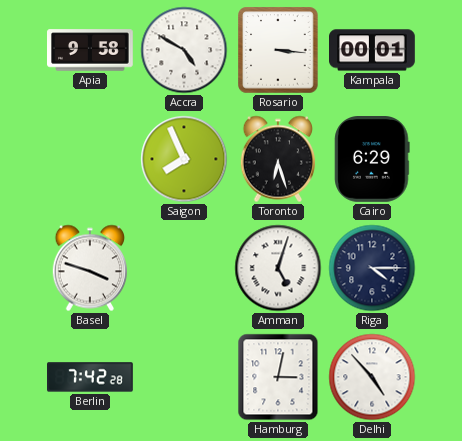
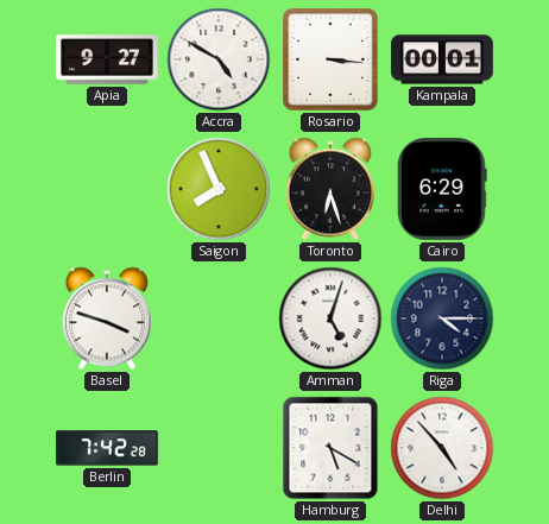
Apia: 9:58 -> 9:27 (108, 59)
Hamburg: 3:02 -> 5:20 (330, 448)
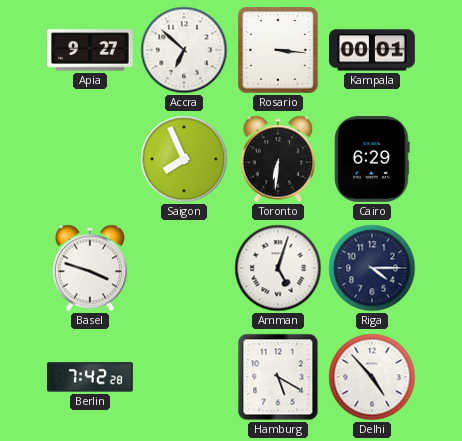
Accra: 4:50 -> 6:52 (184, 50)
Toronto: 6:27 -> 6:31 (277, 159)
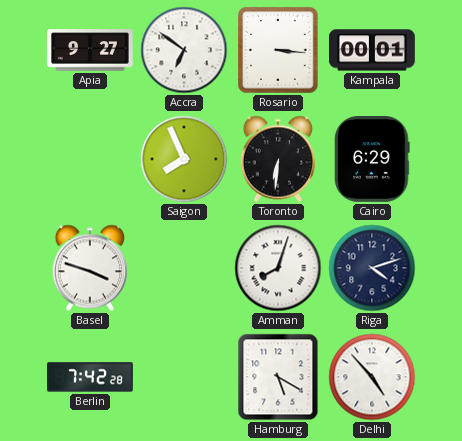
Accra: 6:52 -> 6:51 (184, 50)
Amman: 5:03 -> 8:03 (278, 268)
Riga: 4:15 -> 4:12 (372, 268)
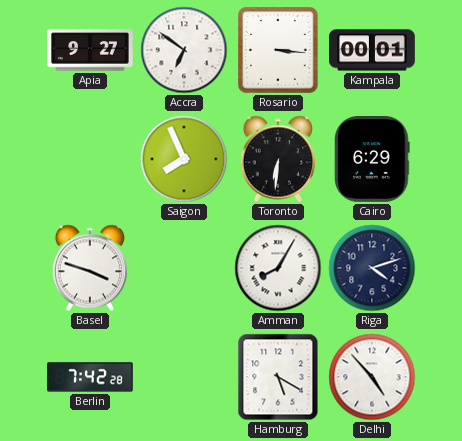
Amman: 8:03 -> 8:05 (278, 268)
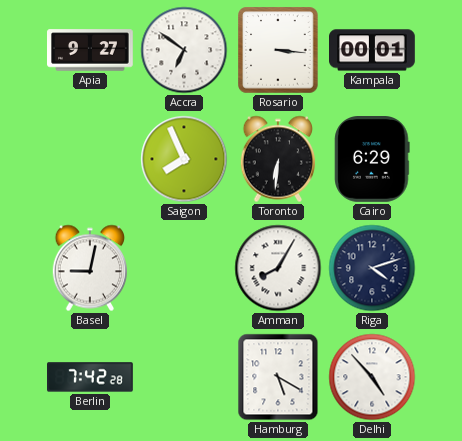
Basel: 3:48 -> 9:02 (89, 268)
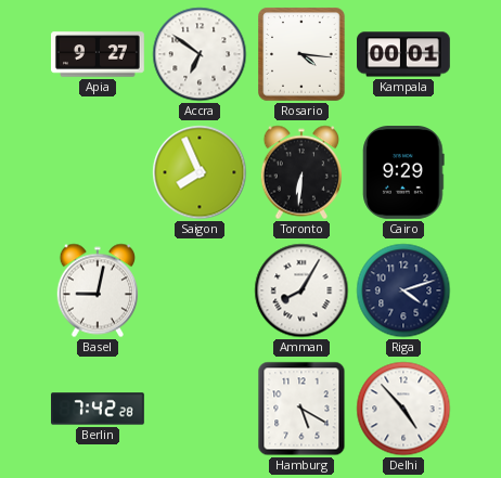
Rosario: 3:16 -> 4:16 (301, 54)
Cairo: 6:29 -> 9:29 (403, 173)
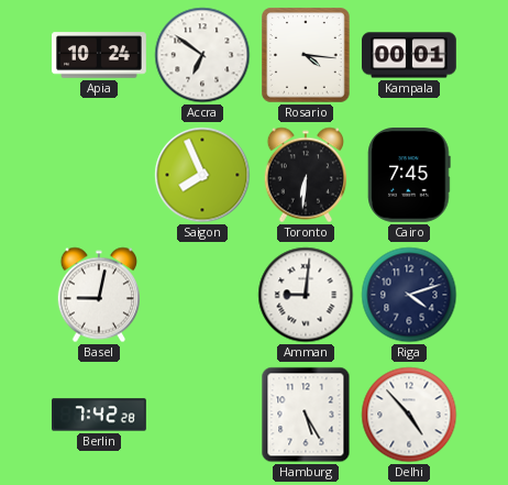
Apia: 9:27 -> 10:24 (100, 55)
Cairo: 9:29 -> 7:45 (409, 176)
Amman: 8:05 -> 9:01 (306, 295)
Hamburg: 5:20 -> 5:25 (306, 415)
